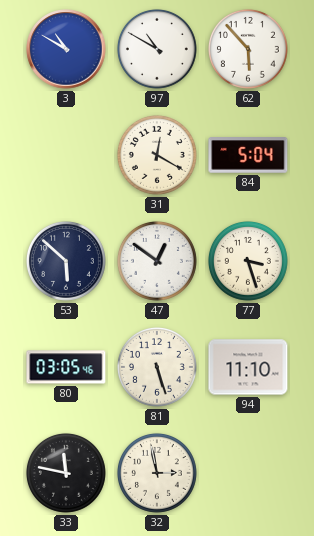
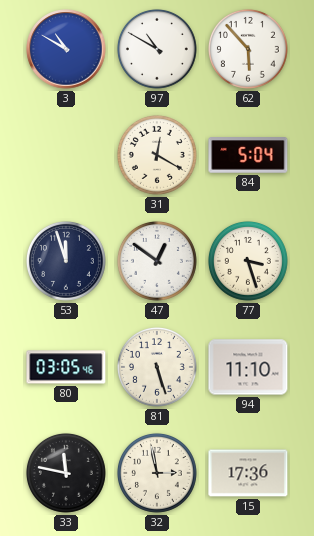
53: 5:52 -> 11:57 (66, 261)
15: none -> 17:36 (248, 473)
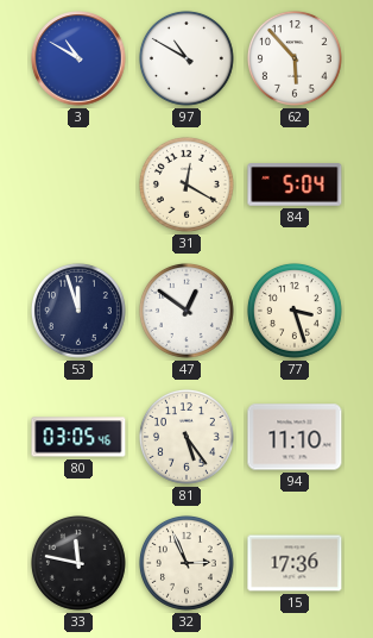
81: 5:27 -> 5:24 (186, 437)
32: 2:58 -> 2:56 (186, 563)
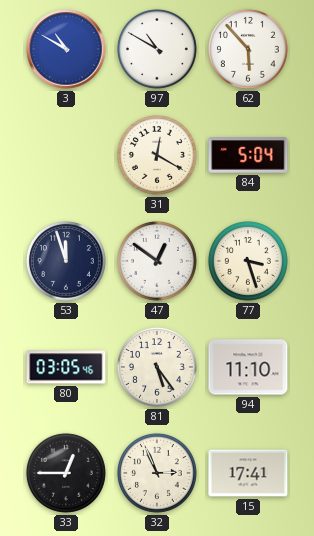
33: 11:47 -> 12:45 (66, 473)
15: 17:36 -> 17:41 (248, 473)
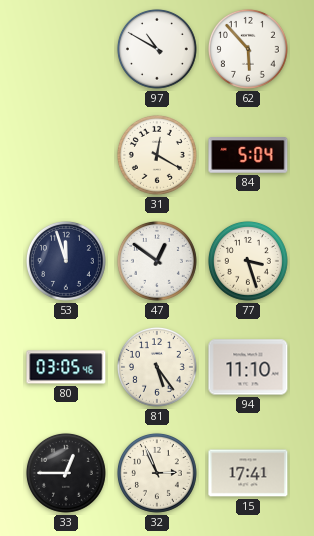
3: 10:50 -> none (66, 49)
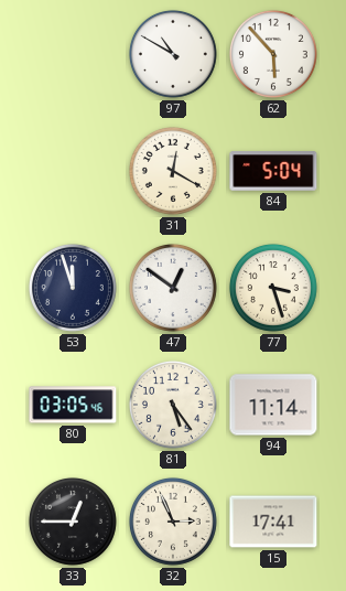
94: 11:10 -> 11:14 (273, 405)
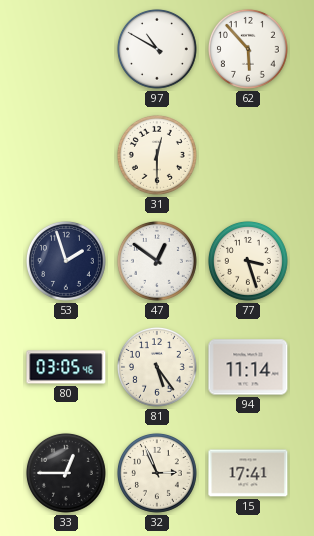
31: 12:20 -> 12:30 (157, 155)
84: 5:04 -> none (273, 171)
53: 11:57 -> 1:57 (66, 261)
